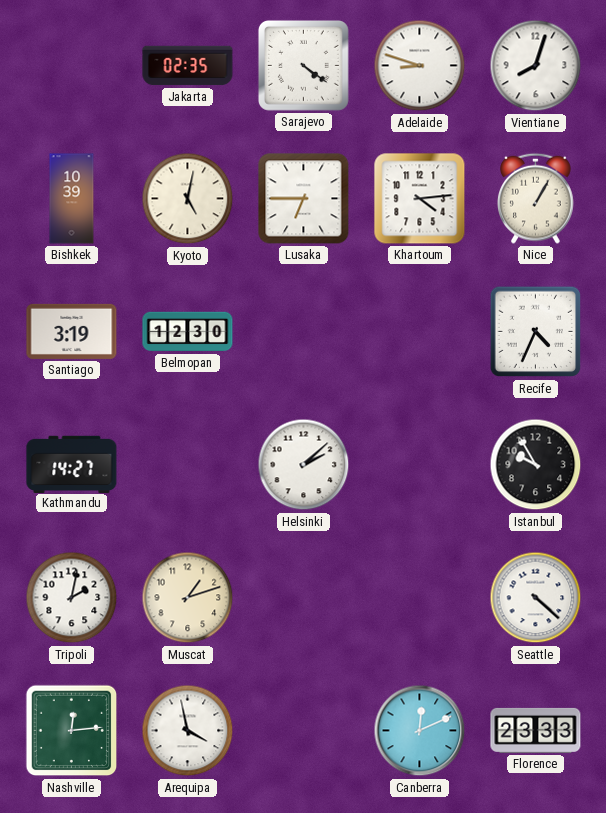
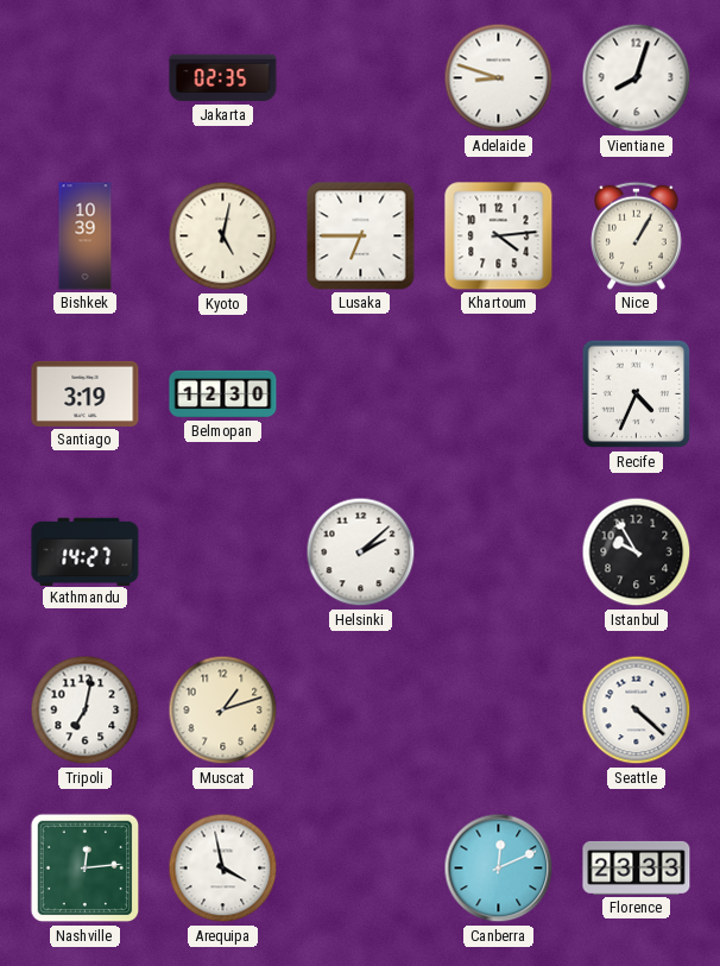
Sarajevo: 4:21 -> none (303, 65)
Tripoli: 2:02 -> 7:02 (86, 711)
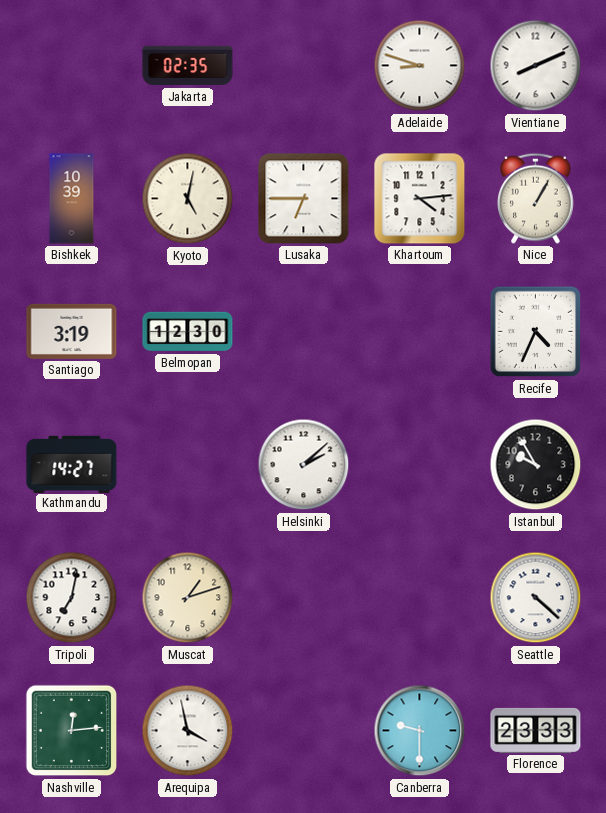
Vientiane: 8:03 -> 8:11 (536, 66)
Canberra: 12:11 -> 9:30 (420, 731)
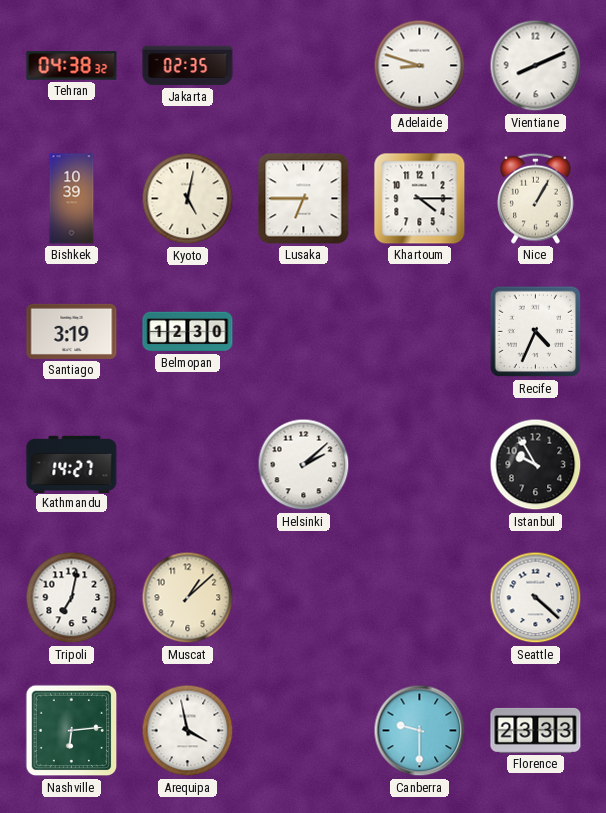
Tehran: none -> 04:38 (72, 66)
Khartoum: 4:14 -> 4:15 (420, 199)
Muscat: 1:12 -> 1:08 (188, 598)
Nashville: 12:14 -> 6:14 (72, 731)
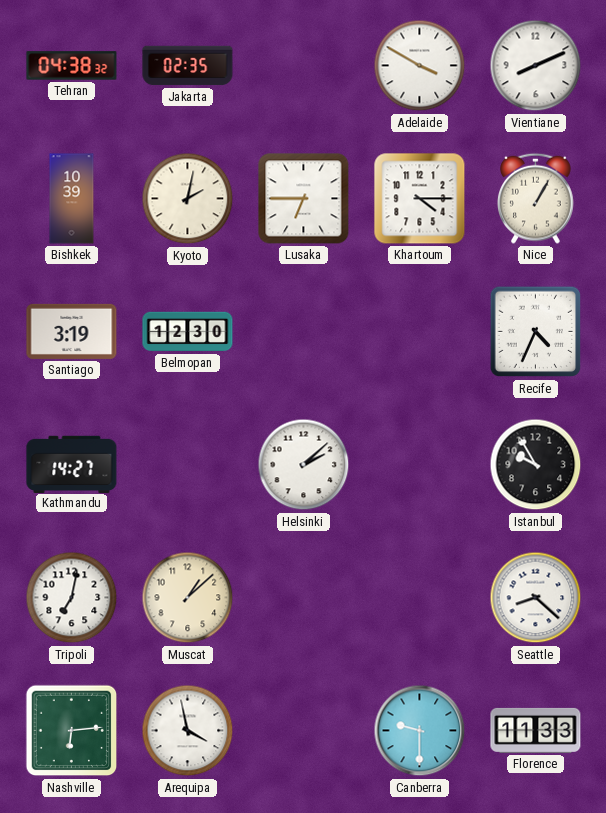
Adelaide: 8:48 -> 3:50 (420, 66)
Kyoto: 5:02 -> 2:02 (188, 199)
Seattle: 4:22 -> 8:22 (536, 598)
Florence: 23:33 -> 11:33 (536, 730)
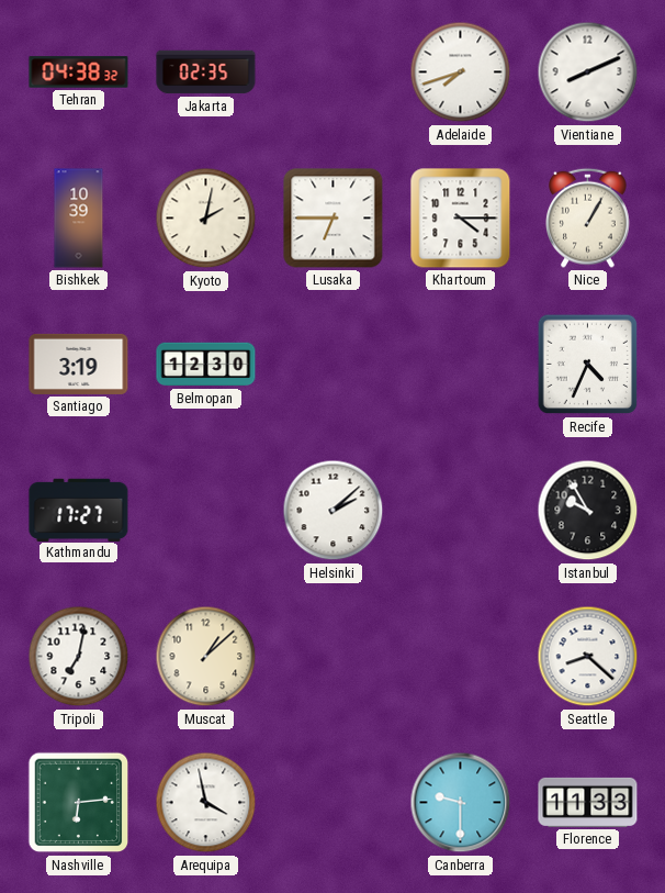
Adelaide: 3:50 -> 7:42 (461, 72)
Kathmandu: 14:27 -> 17:27 (79, 510)
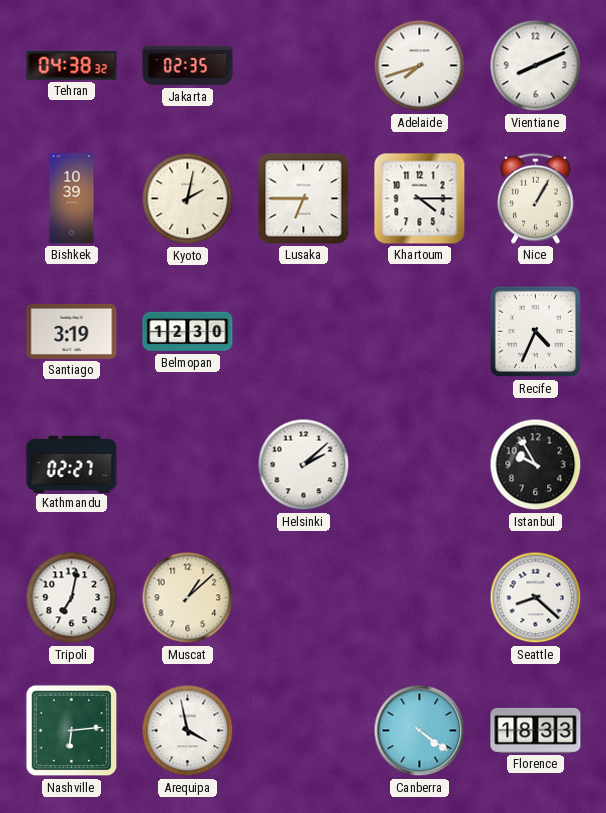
Kathmandu: 17:27 -> 02:27 (72, 464)
Canberra: 9:30 -> 4:21 (420, 731)
Florence: 11:33 -> 18:33 (536, 730)
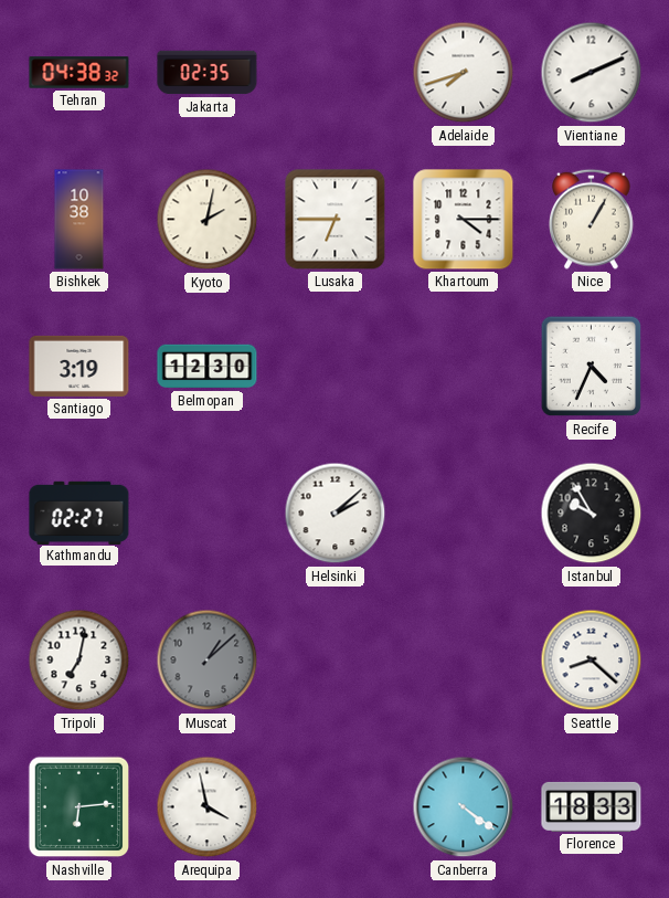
Bishkek: 10:39 -> 10:38 (79, 220)
Muscat dial: cream -> grey (208, 661)
